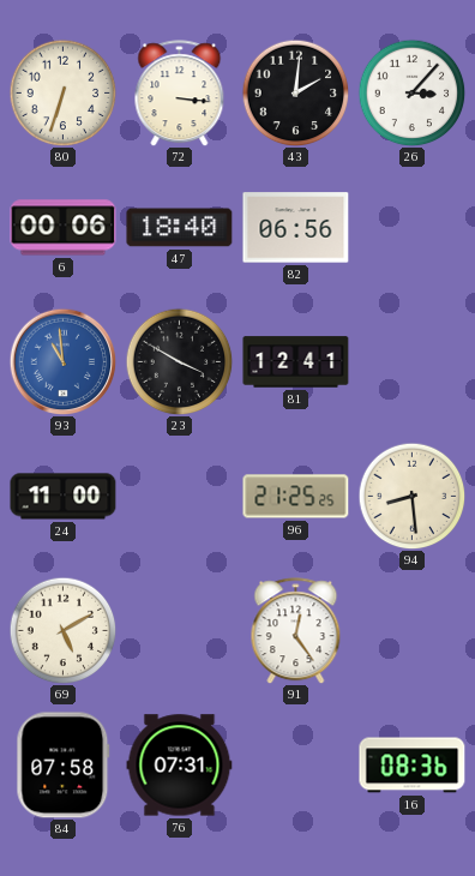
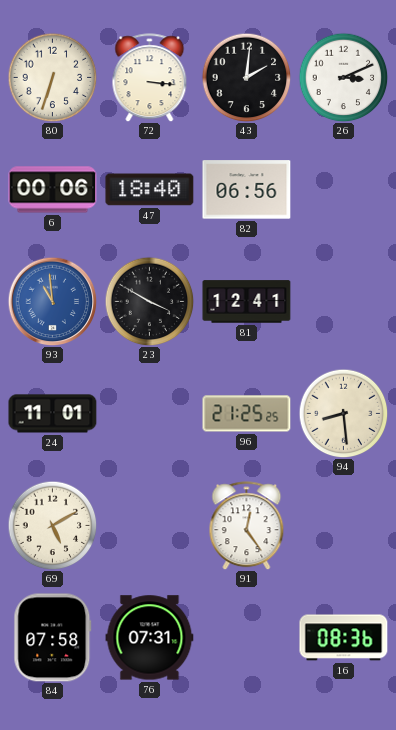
26: 3:07 -> 3:11 (343, 77)
24: 11:00 -> 11:01 (53, 414)
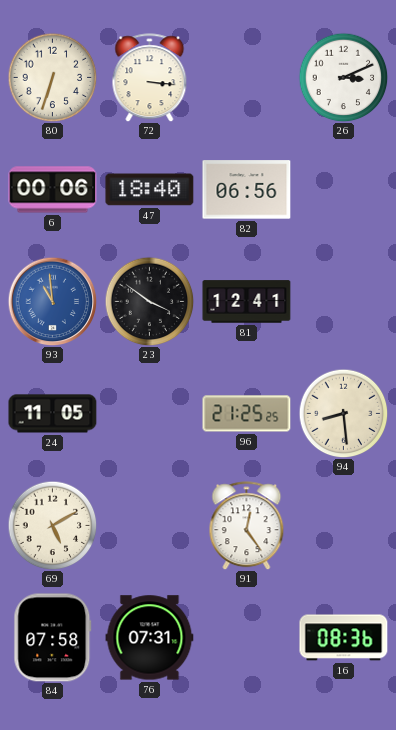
43: 2:01 -> none (246, 77)
23: 3:50 -> 3:51 (149, 301)
24: 11:01 -> 11:05 (53, 414)
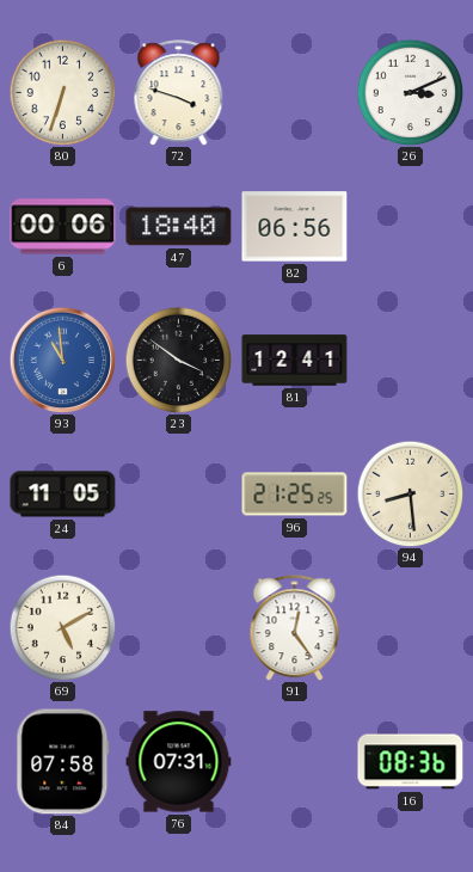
72: 3:16 -> 3:48 (179, 93)
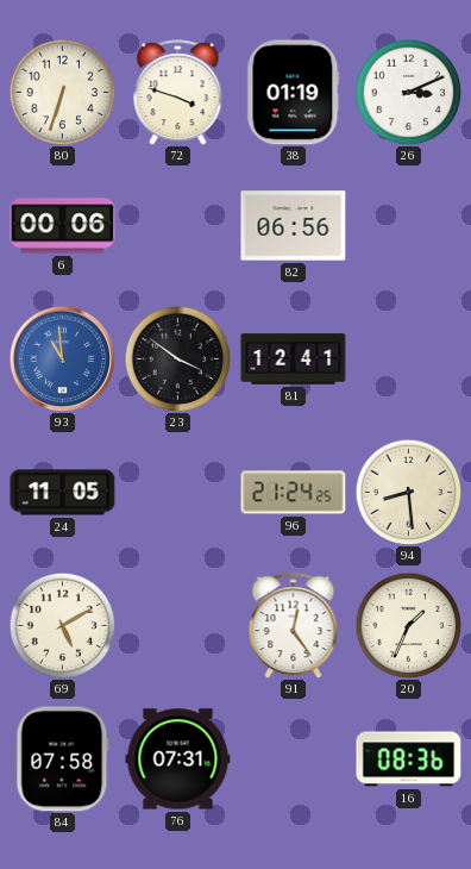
38: none -> 01:19 (294, 93)
47: 18:40 -> none (179, 227)
96: 21:25 -> 21:24 (294, 493)
20: none -> 1:34 (408, 625)
